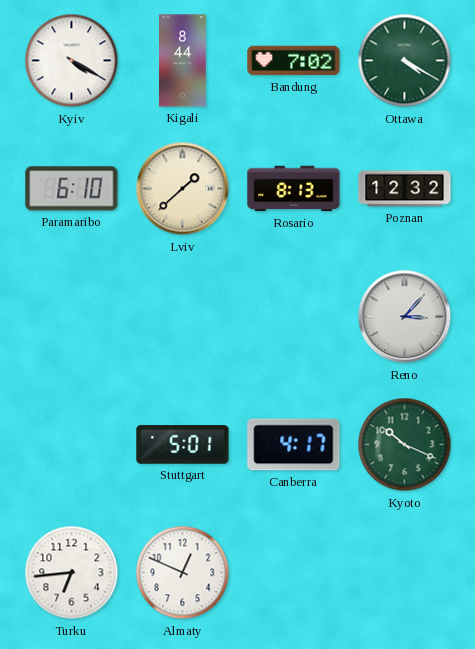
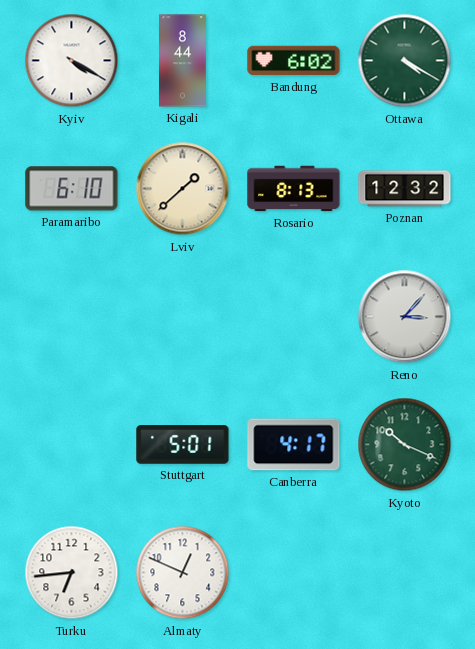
Bandung: 7:02 -> 6:02 (294, 61)
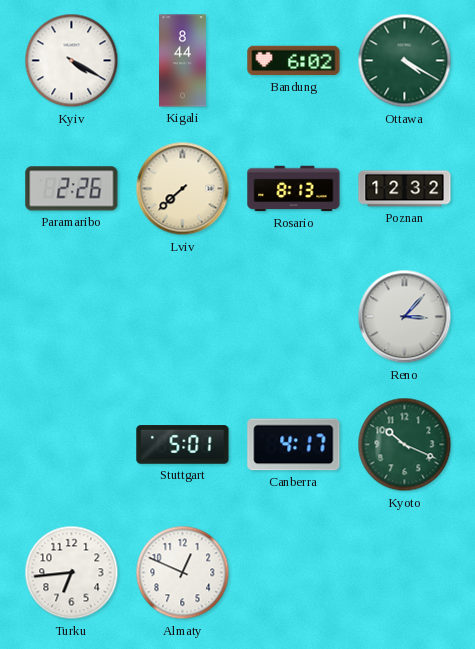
Paramaribo: 6:10 -> 2:26 (72, 189)
Lviv: 1:38 -> 7:38 (183, 189)
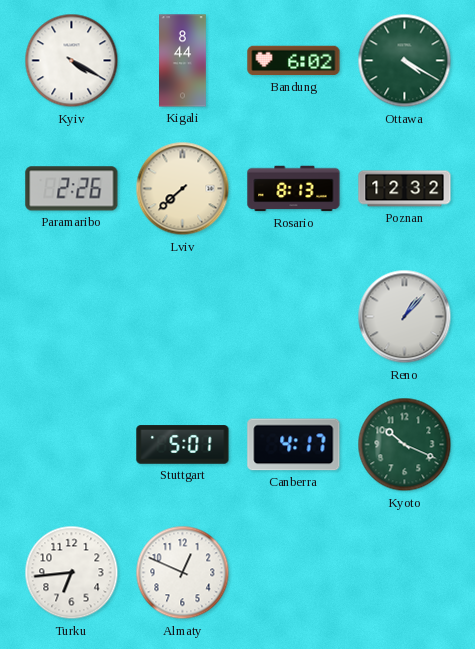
Reno: 3:07 -> 1:07 (405, 317)
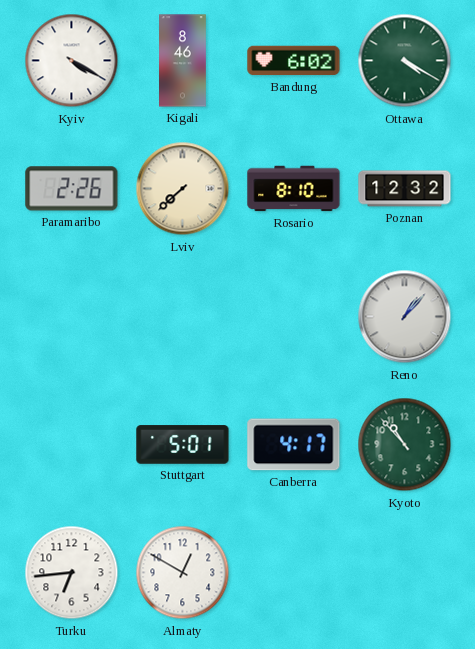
Kigali: 8:44 -> 8:46 (183, 61)
Rosario: 8:13 -> 8:10 (294, 189)
Kyoto: 10:19 -> 10:53 (405, 445)
Almaty: 12:49 -> 12:50 (183, 573)
